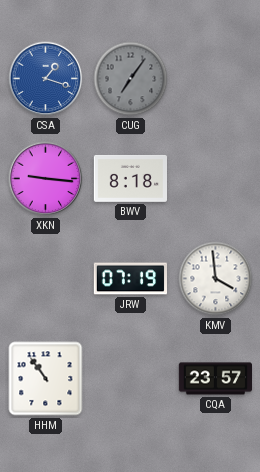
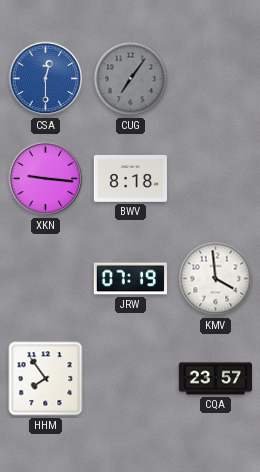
CSA: 1:18 -> 12:30 (46, 79)
HHM: 10:54 -> 7:54 (46, 379)
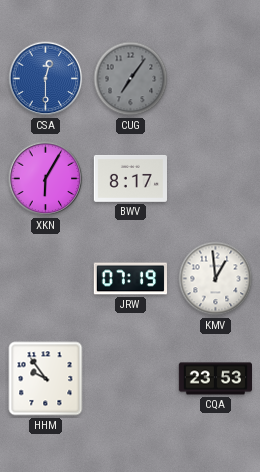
XKN: 9:16 -> 6:05 (46, 179)
BWV: 8:18 -> 8:17 (130, 178)
KMV: 3:59 -> 12:59 (216, 279)
HHM: 7:54 -> 9:54 (46, 379)
CQA: 23:57 -> 23:53 (215, 379)
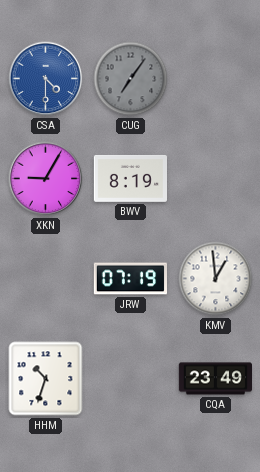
CSA: 12:30 -> 4:30 (46, 79)
XKN: 6:05 -> 9:05 (46, 179)
BWV: 8:17 -> 8:19 (130, 178)
HHM: 9:54 -> 10:33 (46, 379)
CQA: 23:53 -> 23:49 (215, 379)
